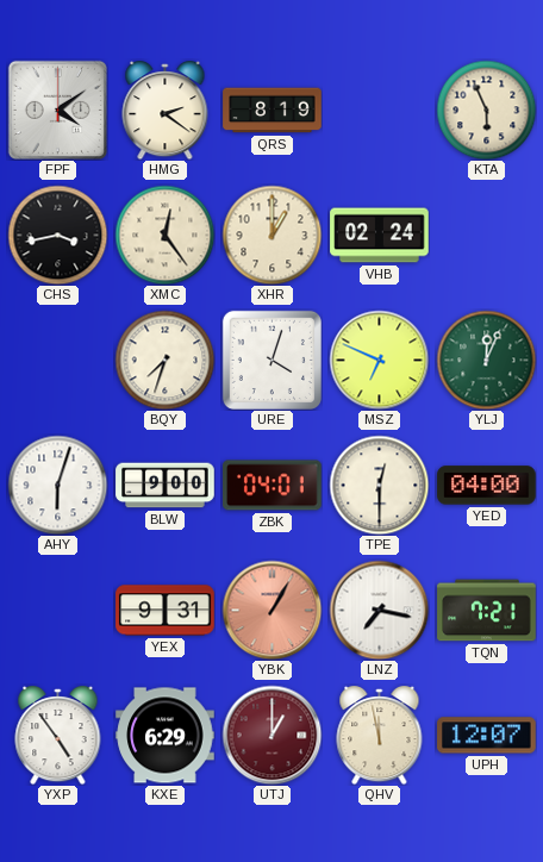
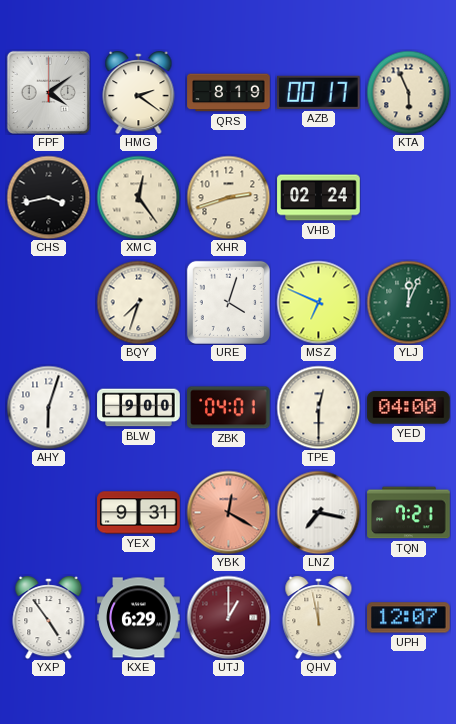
AZB: none -> 00:17 (319, 92)
XHR: 1:00 -> 2:42 (228, 197)
YBK: 1:05 -> 12:20 (228, 512)
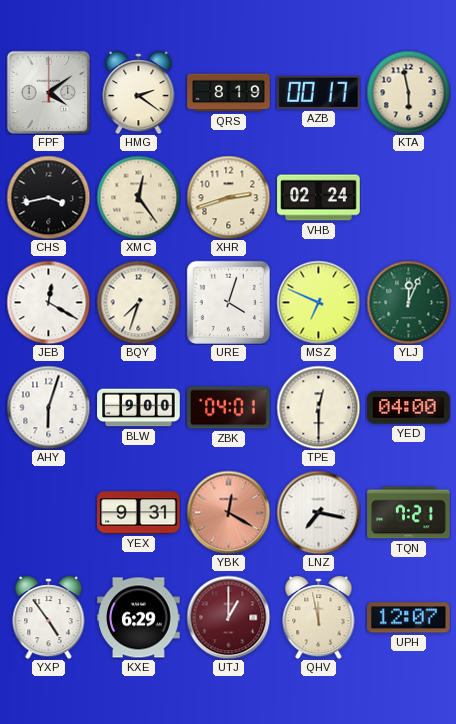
KTA: 5:56 -> 5:58 (408, 92)
JEB: none -> 12:20 (48, 302)
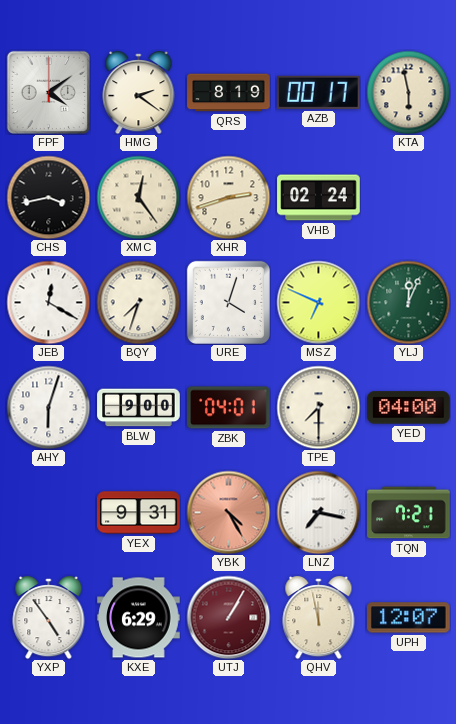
TPE: 12:30 -> 7:30 (318, 407)
YBK: 12:20 -> 4:25 (228, 512)
UTJ: 1:00 -> 1:05 (228, 617)
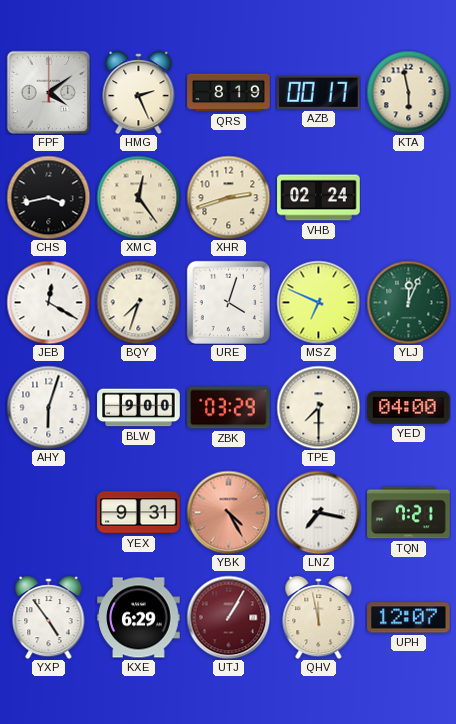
HMG: 2:21 -> 2:26 (139, 93)
ZBK: 04:01 -> 03:29 (229, 408)
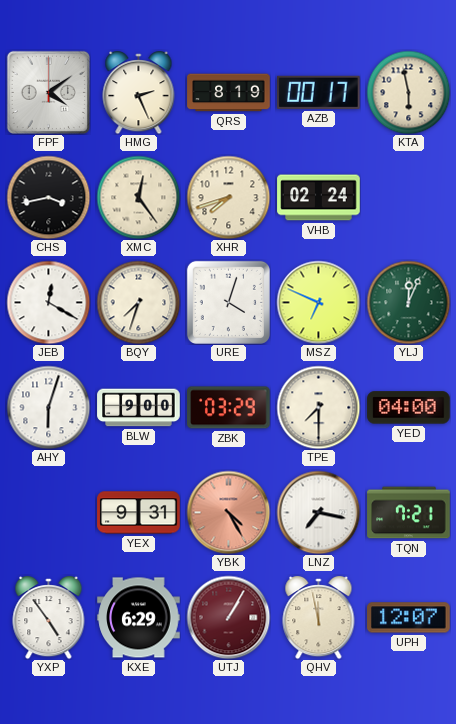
XHR: 2:42 -> 7:42 (228, 197)
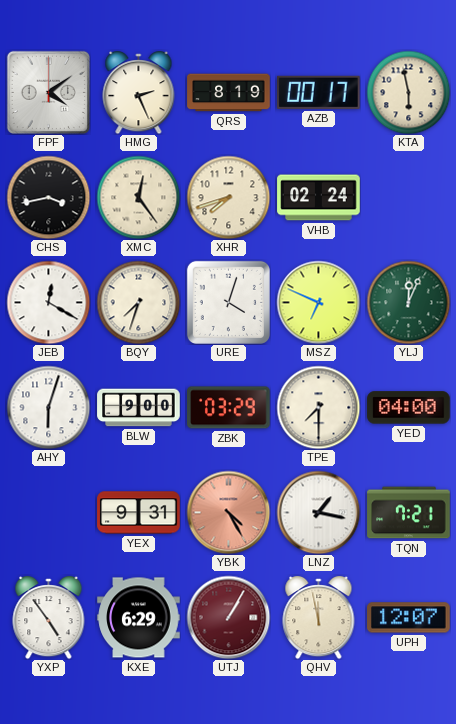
LNZ: 7:17 -> 1:17 (318, 512)
